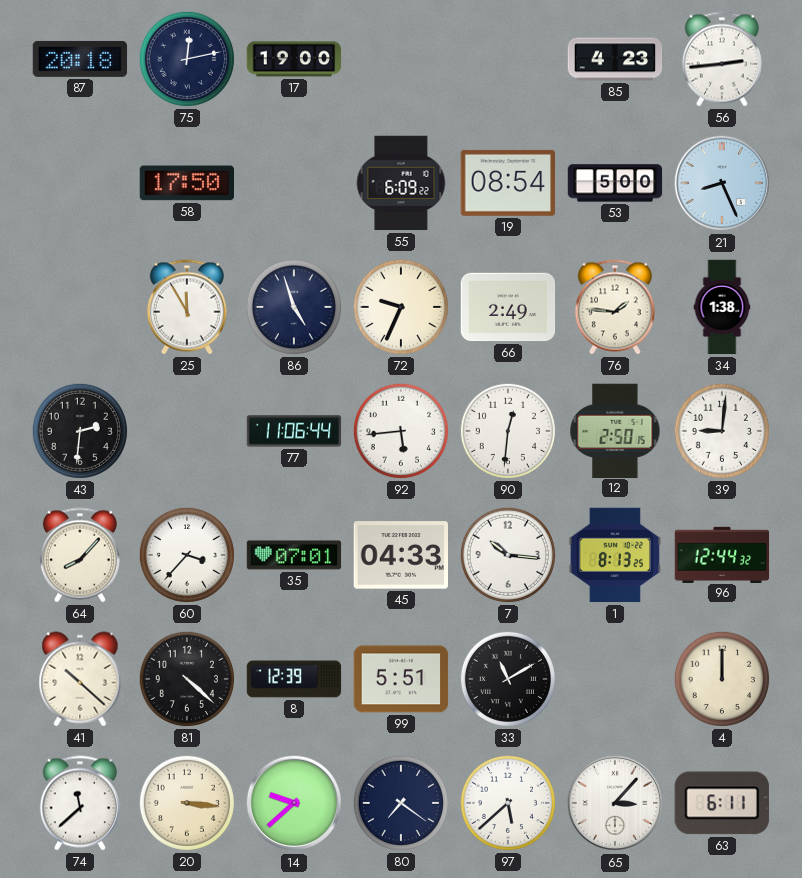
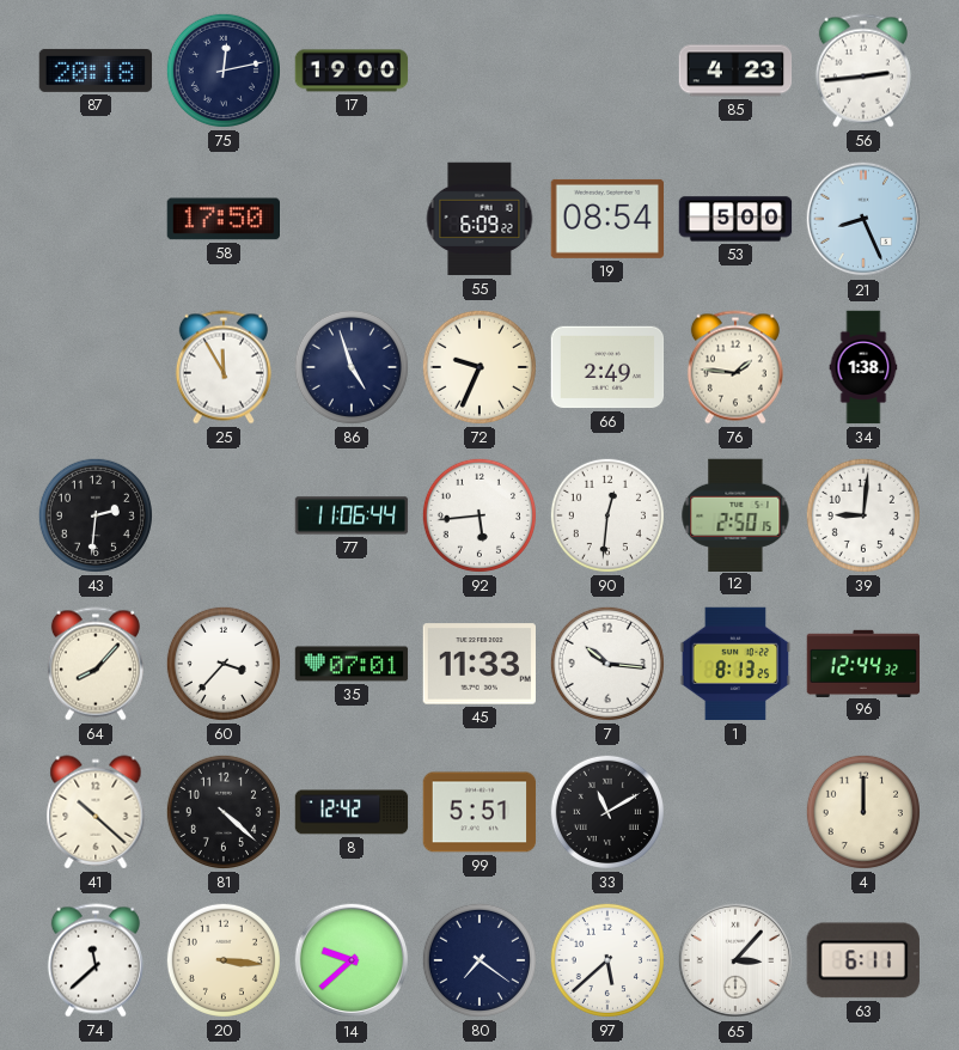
45: 04:33 -> 11:33 (480, 664)
8: 12:39 -> 12:42 (352, 812)
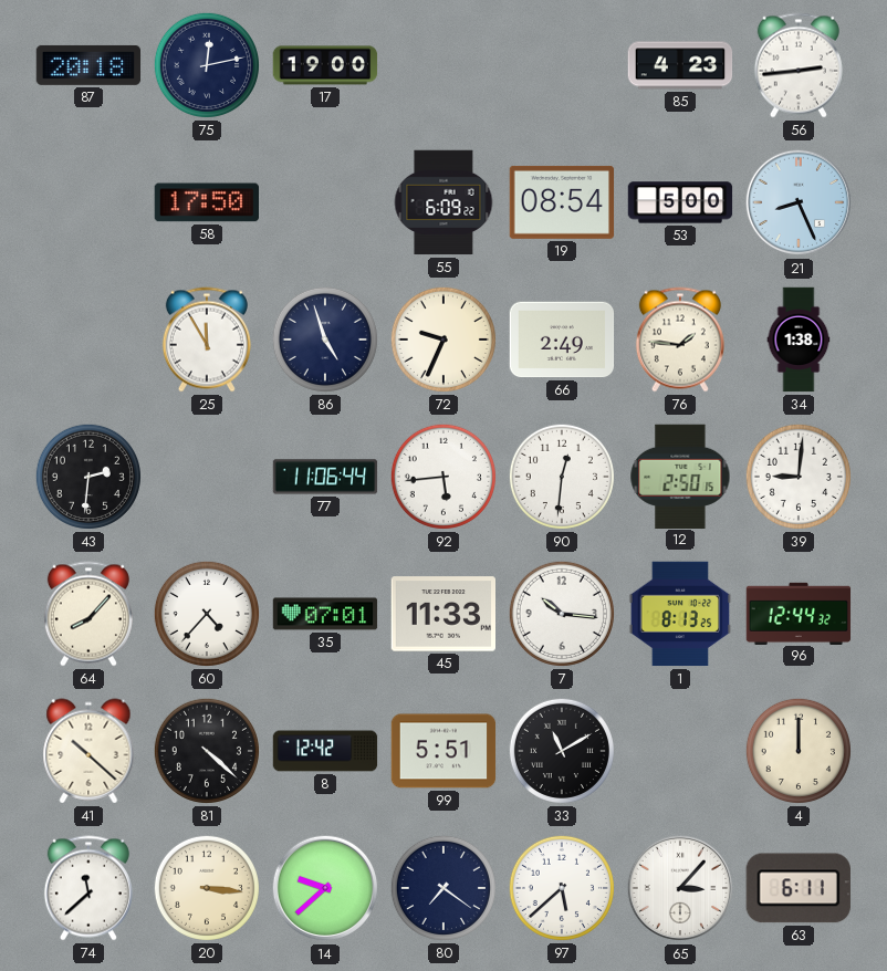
60: 3:37 -> 4:37 (207, 614)
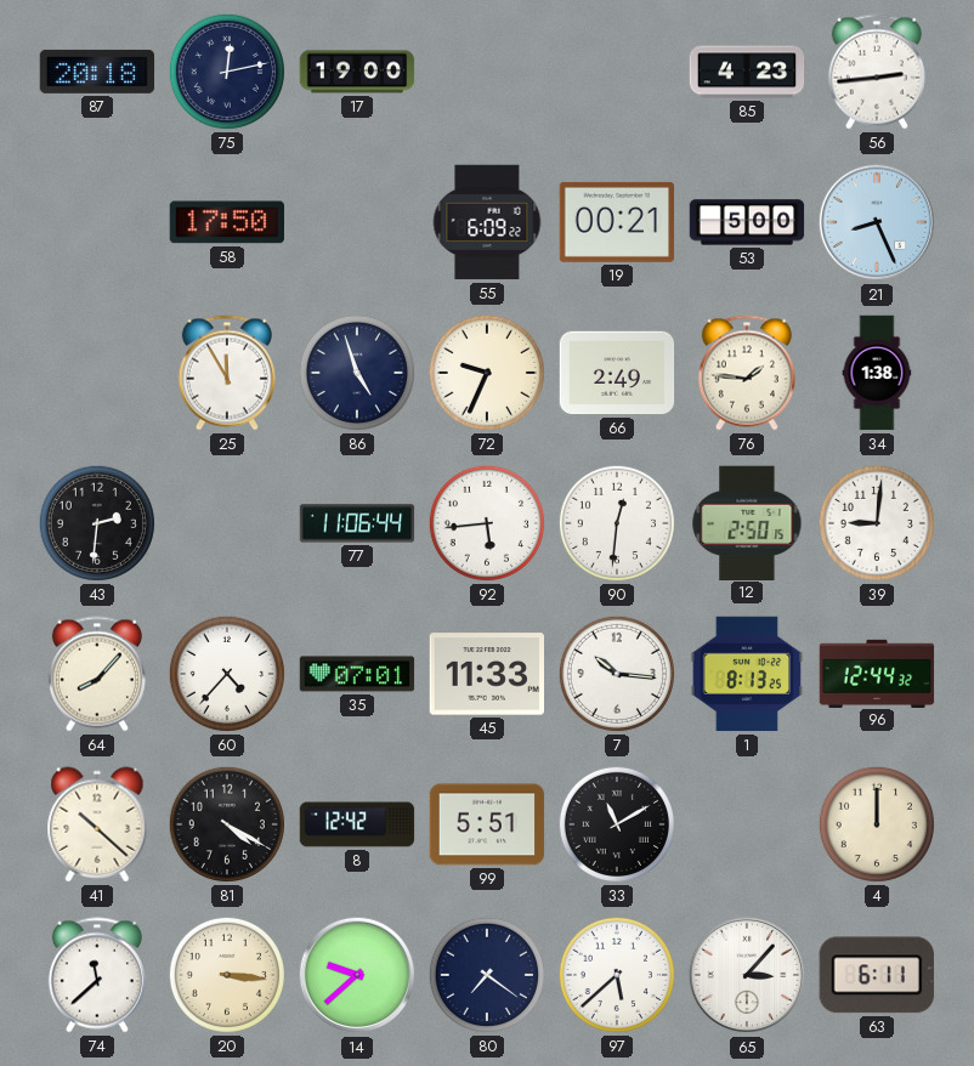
19: 08:54 -> 00:21 (617, 222)
81: 4:22 -> 4:20 (227, 824)
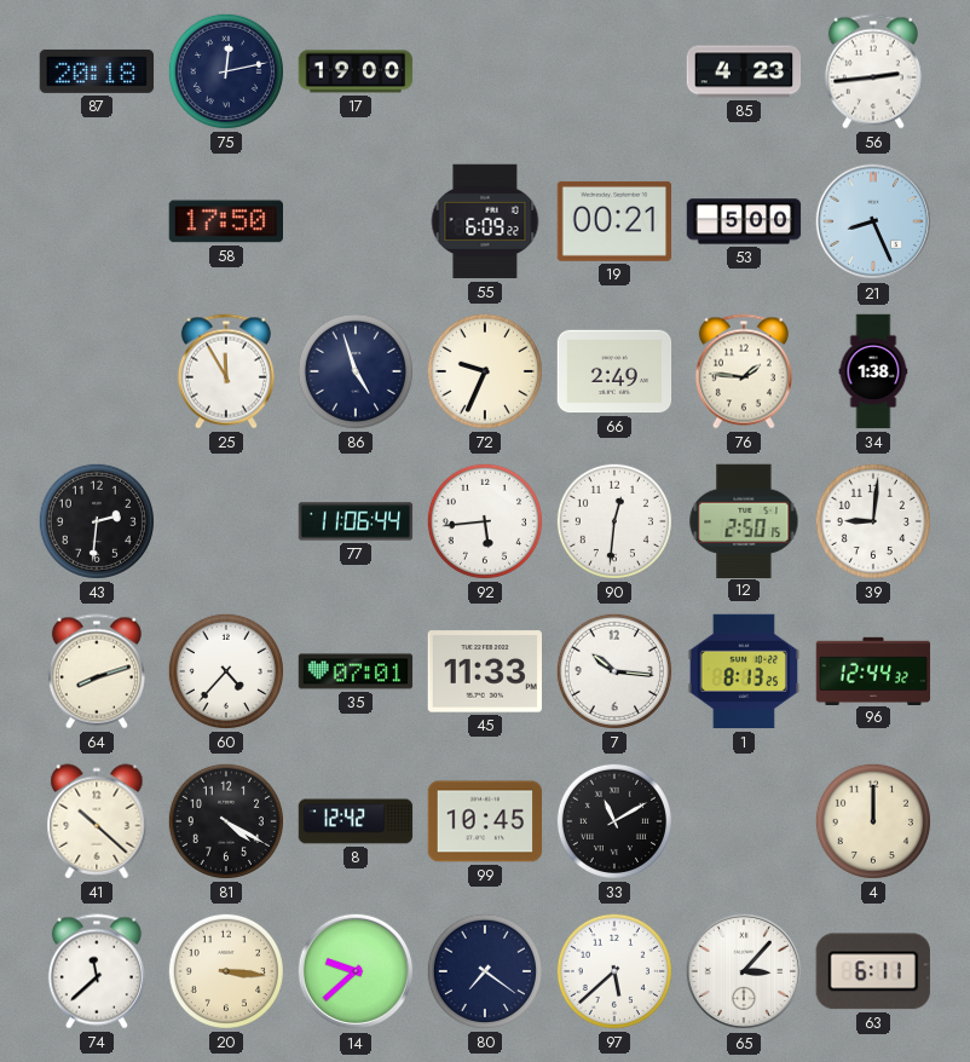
64: 8:07 -> 8:12 (97, 671)
99: 5:51 -> 10:45 (485, 821)
